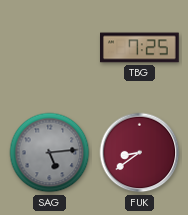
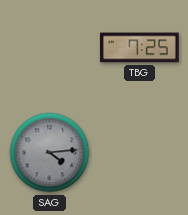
SAG: 5:14 -> 4:14 (50, 153)
FUK: 8:39 -> none (140, 153)
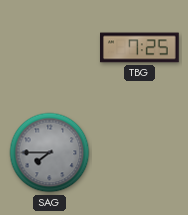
SAG: 4:14 -> 7:45 (50, 153)
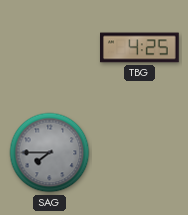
TBG: 7:25 -> 4:25 (140, 48)
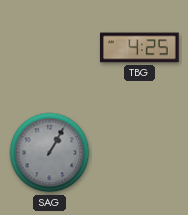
SAG: 7:45 -> 1:05 (50, 153)
